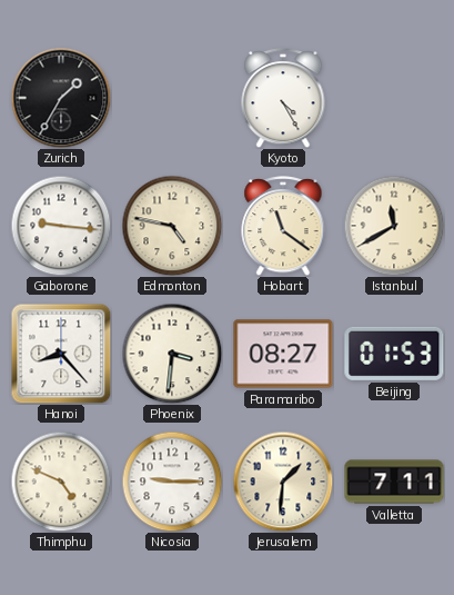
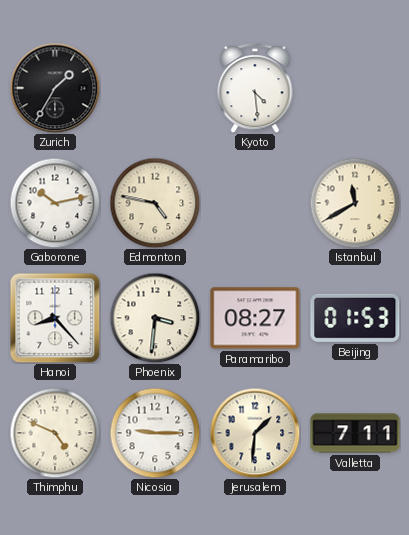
Kyoto: 4:25 -> 4:29 (255, 89)
Gaborone: 9:16 -> 10:13 (55, 203)
Hobart: 11:21 -> none (283, 227)
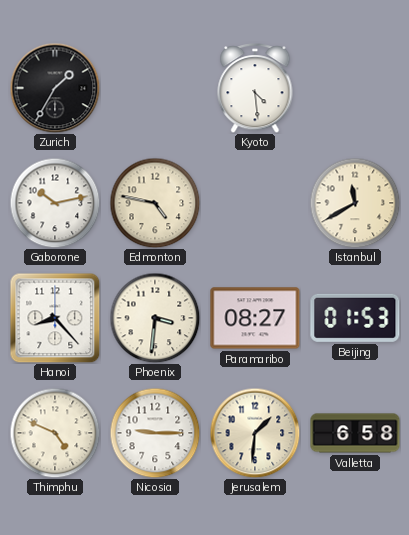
Valletta: 7:11 -> 6:58 (355, 433)
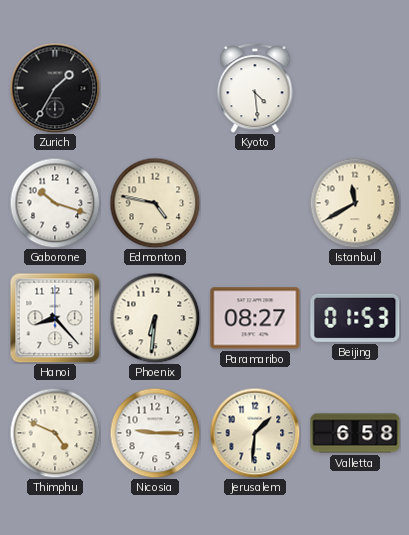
Gaborone: 10:13 -> 10:18 (55, 203)
Phoenix: 3:31 -> 6:31 (155, 318)
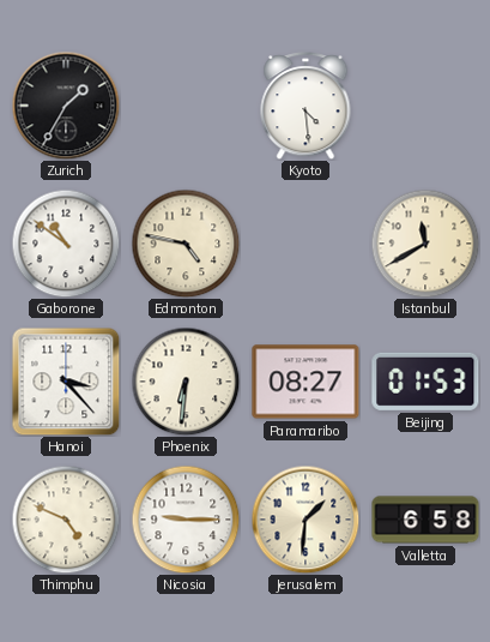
Gaborone: 10:18 -> 10:51 (66, 244)
Hanoi: 8:23 -> 3:23 (66, 382)
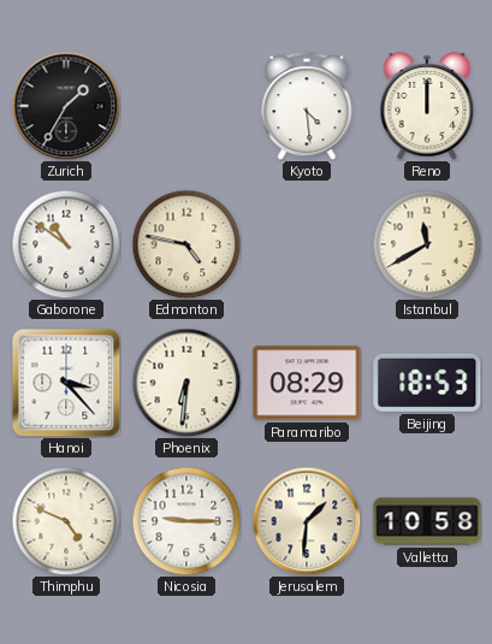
Reno: none -> 12:00 (427, 107)
Paramaribo: 08:27 -> 08:29 (307, 383)
Beijing: 01:53 -> 18:53 (427, 383)
Valletta: 6:58 -> 10:58 (427, 521)
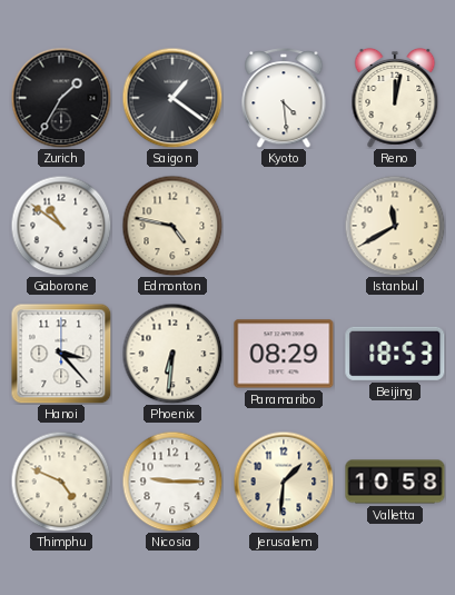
Saigon: none -> 1:21 (172, 98)
Reno: 12:00 -> 12:02 (395, 99)
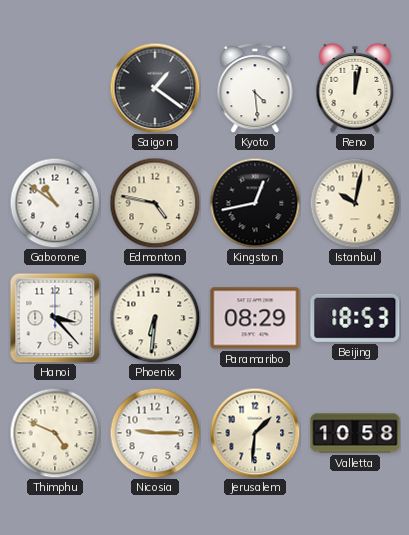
Zurich: 1:35 -> none (61, 98)
Kingston: none -> 12:43 (255, 203)
Istanbul: 11:40 -> 10:02 (355, 203)
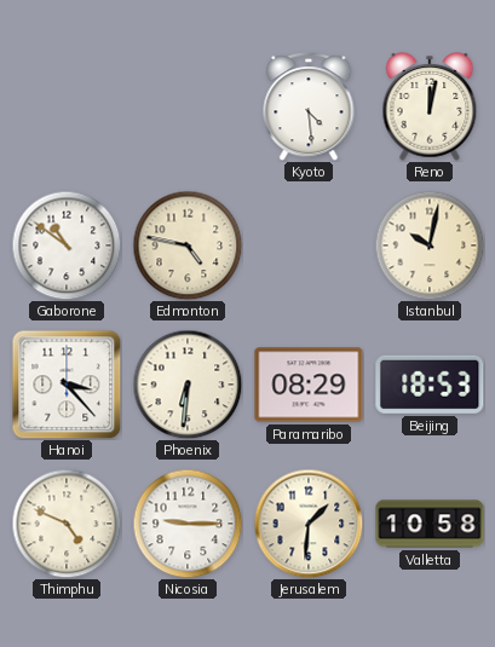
Saigon: 1:21 -> none (155, 88)
Kingston: 12:43 -> none (255, 203)
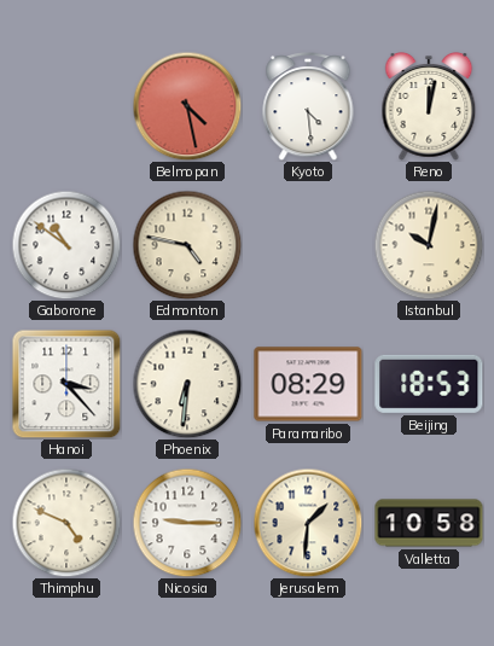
Belmopan: none -> 4:28 (187, 106)
